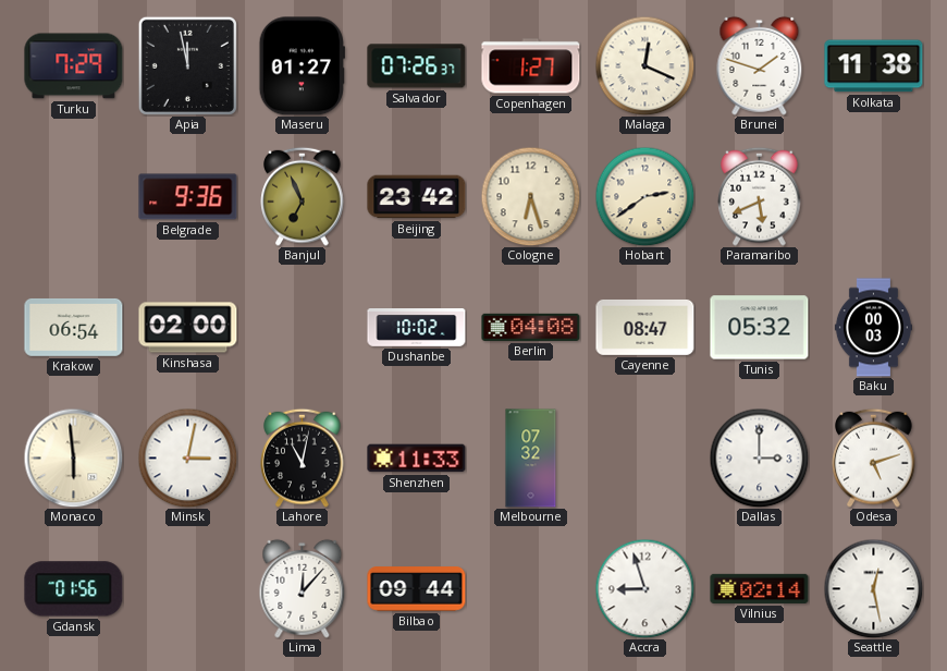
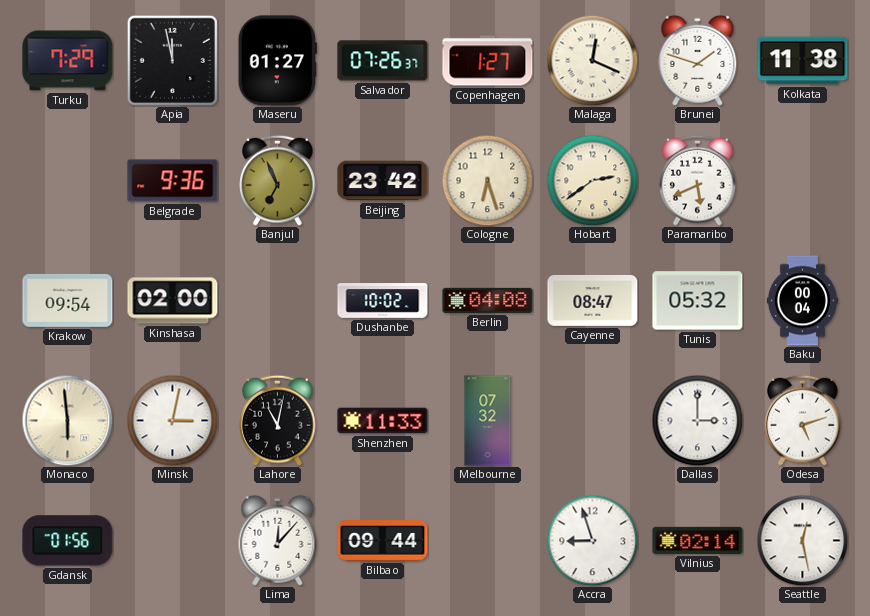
Krakow: 06:54 -> 09:54 (68, 301)
Baku: 00:03 -> 00:04 (802, 301)
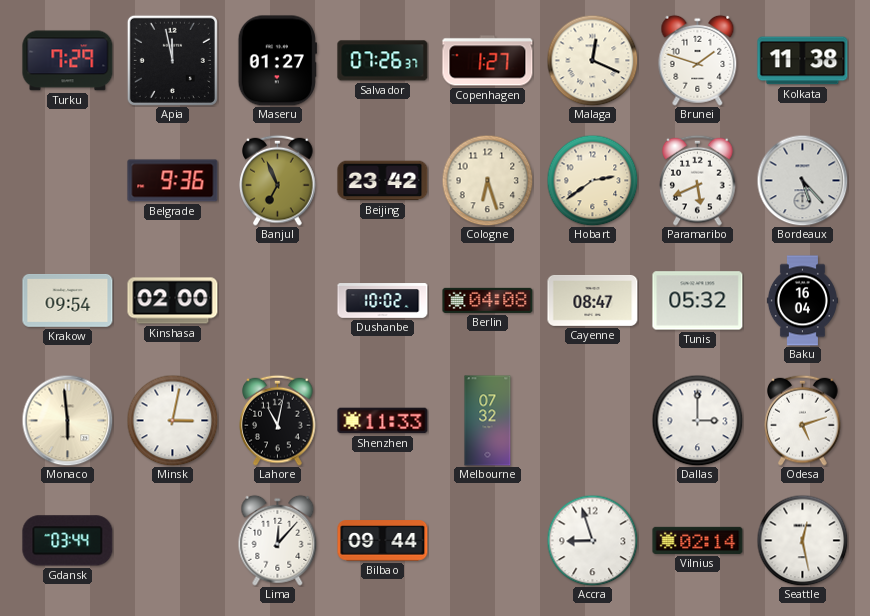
Bordeaux: none -> 5:23 (802, 180)
Baku: 00:04 -> 16:04 (802, 301)
Gdansk: 01:56 -> 03:44 (68, 541)
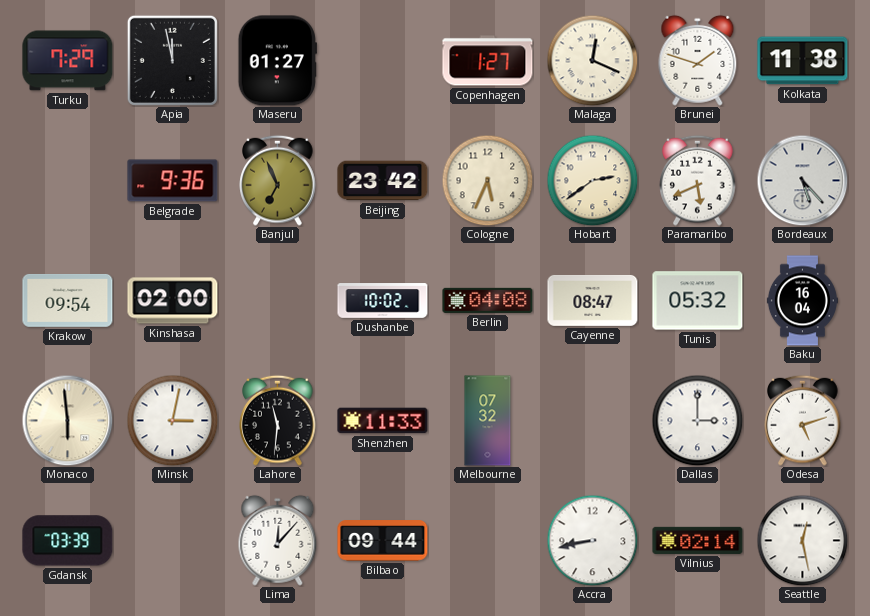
Salvador: 07:26 -> none (383, 61)
Cologne: 6:27 -> 5:34 (487, 180)
Lahore: 11:02 -> 11:31 (278, 420)
Gdansk: 03:44 -> 03:39 (68, 541)
Accra: 8:57 -> 8:43 (592, 540)
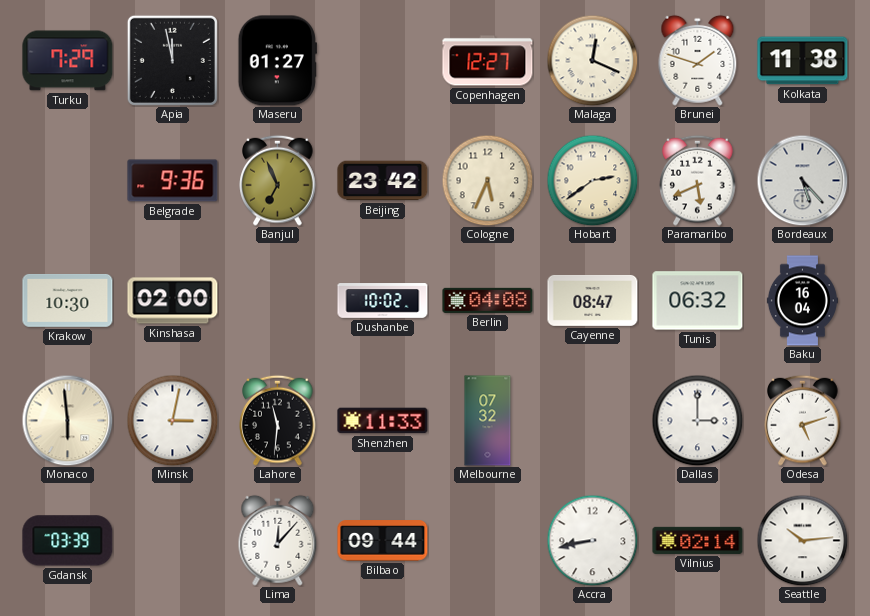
Copenhagen: 1:27 -> 12:27 (488, 61)
Krakow: 09:54 -> 10:30 (68, 301)
Tunis: 05:32 -> 06:32 (698, 301)
Seattle: 12:28 -> 10:14 (802, 540)
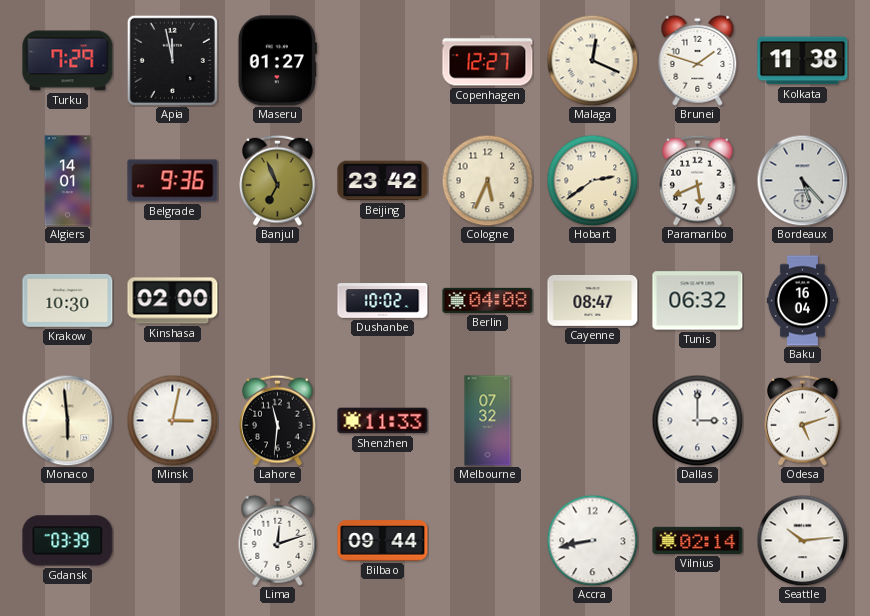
Algiers: none -> 14:01 (68, 181)
Lima: 12:07 -> 12:12 (278, 540)
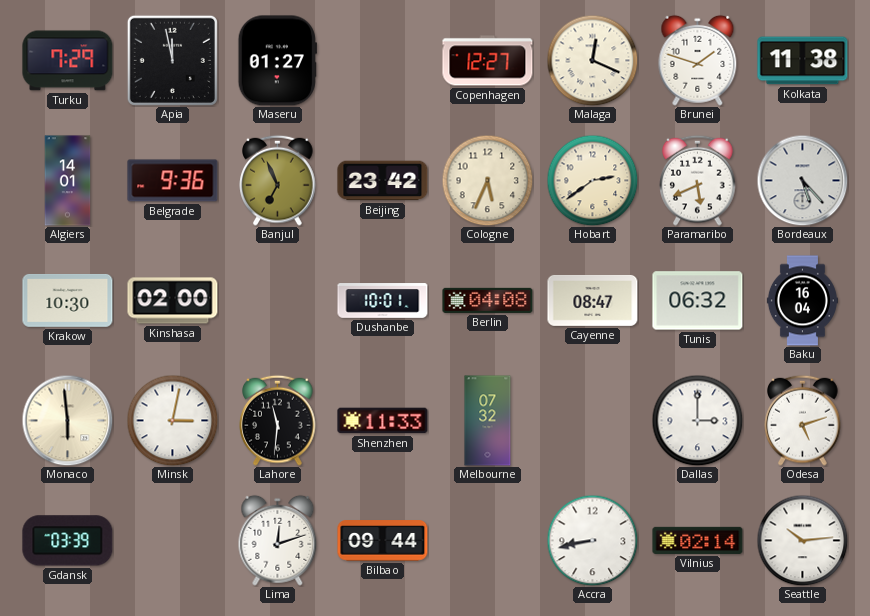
Dushanbe: 10:02 -> 10:01 (383, 301)
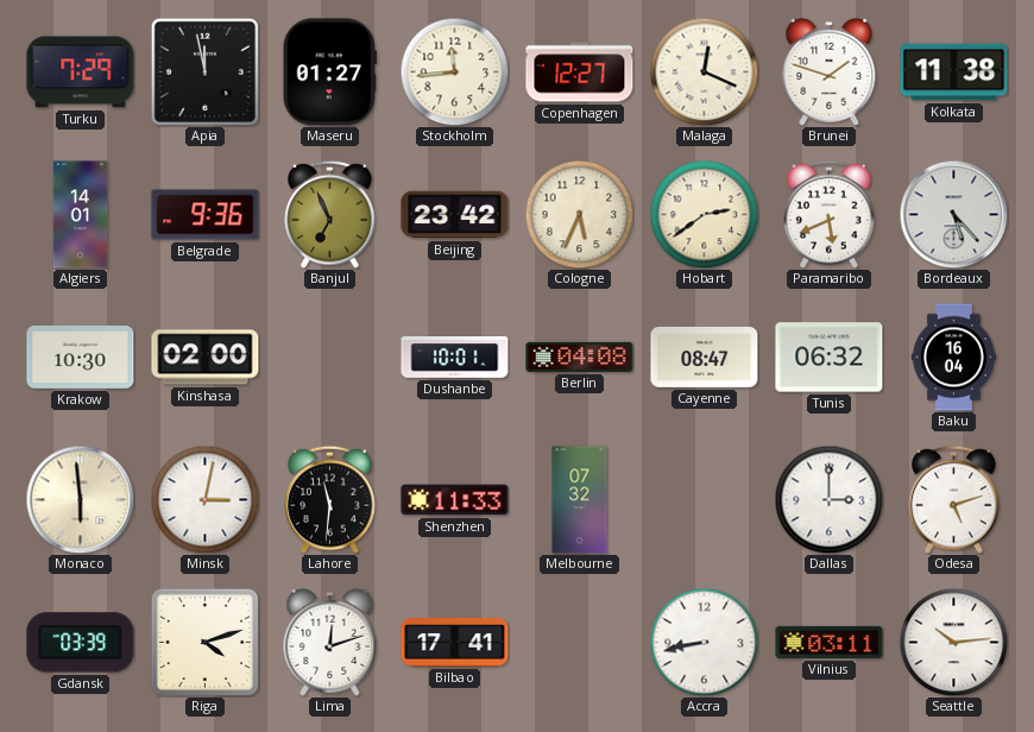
Stockholm: none -> 11:44 (454, 71)
Riga: none -> 4:12 (204, 642)
Bilbao: 09:44 -> 17:41 (455, 643)
Vilnius: 02:14 -> 03:11 (830, 642)
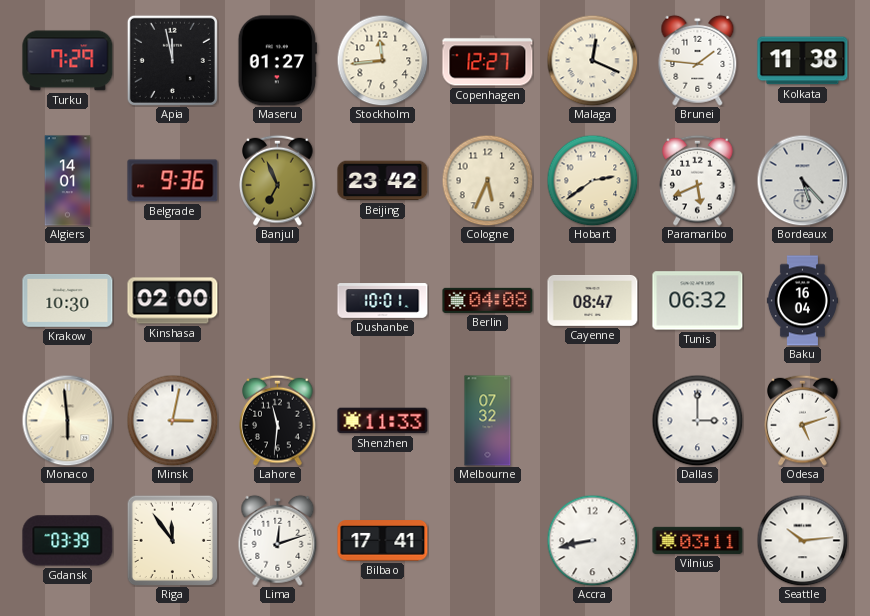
Brunei: 1:48 -> 1:46 (698, 60)
Riga: 4:12 -> 11:54 (172, 540)
